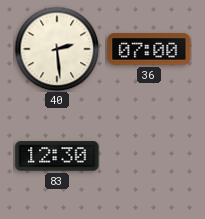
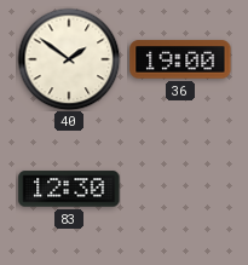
40: 2:29 -> 1:51 (69, 59)
36: 07:00 -> 19:00 (180, 59)
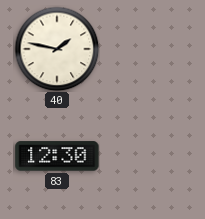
40: 1:51 -> 1:47 (57, 49)
36: 19:00 -> none (180, 59)
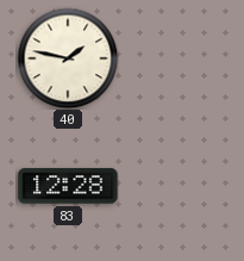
83: 12:30 -> 12:28 (68, 186)
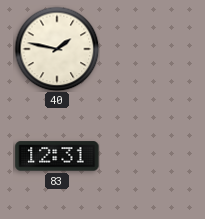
83: 12:28 -> 12:31 (57, 156)
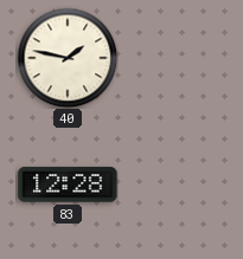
83: 12:31 -> 12:28 (68, 184)
